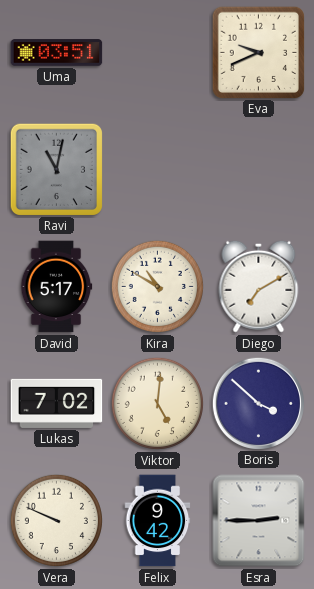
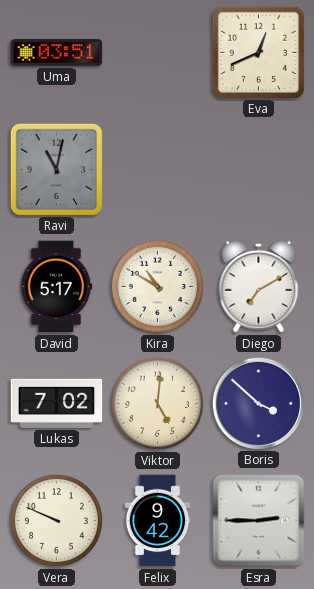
Eva: 9:41 -> 12:41 (258, 52)
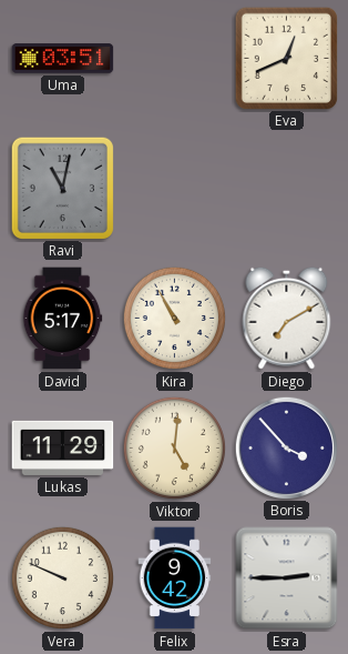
Kira: 10:50 -> 10:55 (174, 318)
Lukas: 7:02 -> 11:29 (63, 447)
Boris: 3:52 -> 3:53 (286, 447)
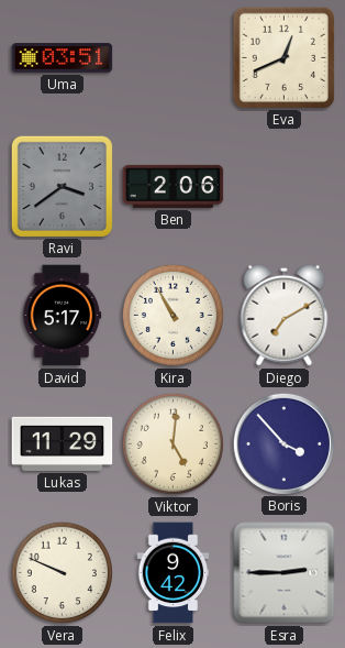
Ravi: 11:02 -> 3:39 (62, 186)
Ben: none -> 2:06 (174, 186)
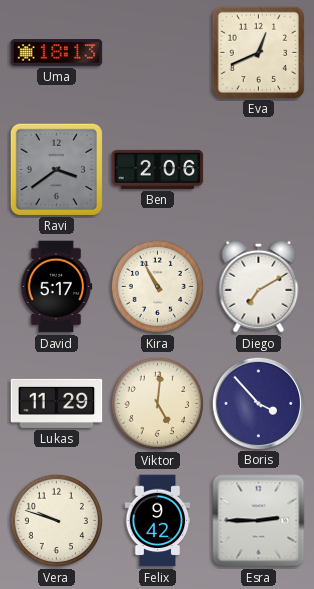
Uma: 03:51 -> 18:13 (57, 53)
Vera: 9:49 -> 9:48 (56, 520)
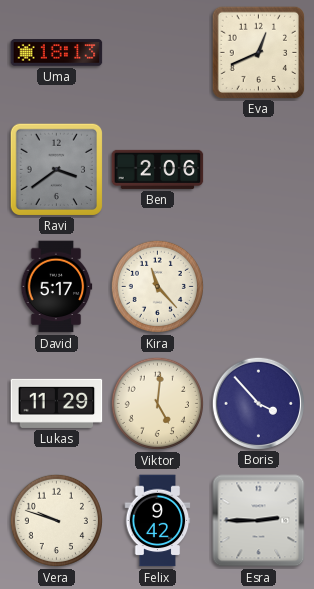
Kira: 10:55 -> 11:23 (157, 286)
Diego: 7:10 -> none (259, 286)
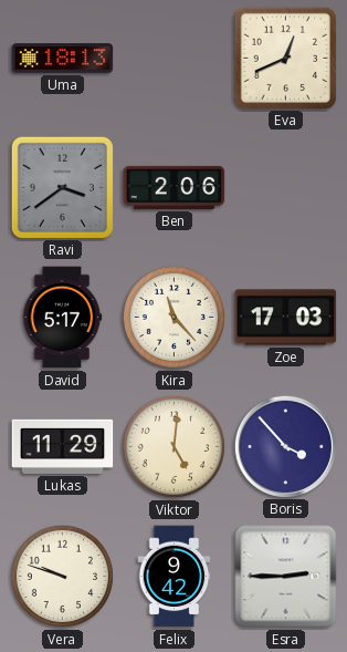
Zoe: none -> 17:03 (286, 318)
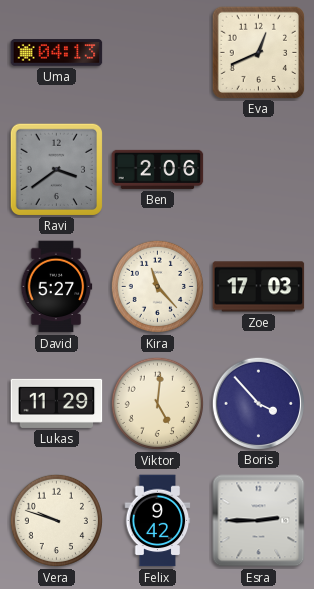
Uma: 18:13 -> 04:13 (57, 53)
David: 5:17 -> 5:27 (56, 287)
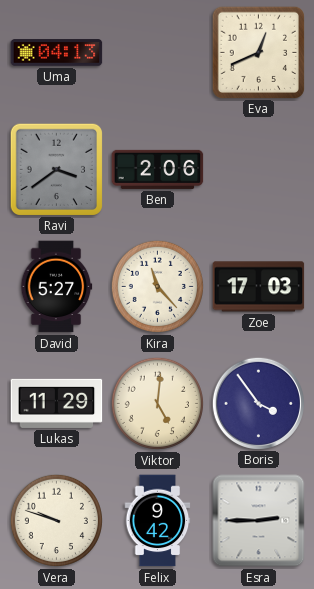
Boris: 3:53 -> 3:54 (258, 403)
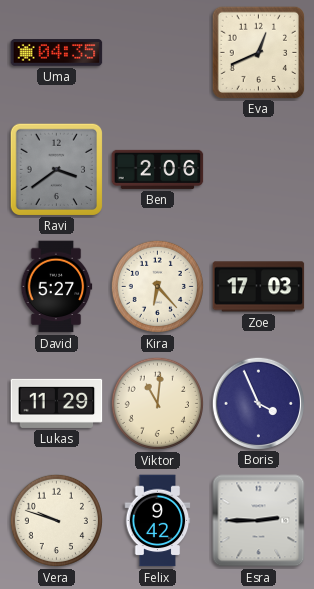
Uma: 04:13 -> 04:35 (57, 53)
Kira: 11:23 -> 6:23 (157, 286)
Viktor: 5:01 -> 11:01 (157, 403)
Boris: 3:54 -> 3:56 (258, 403)
